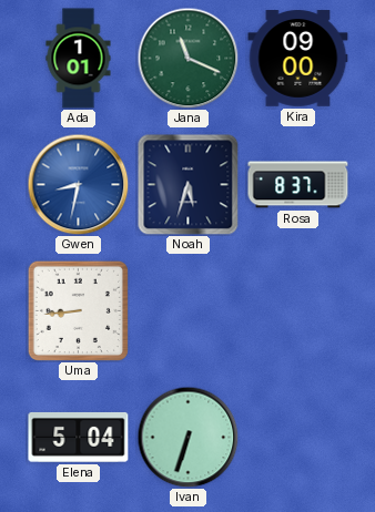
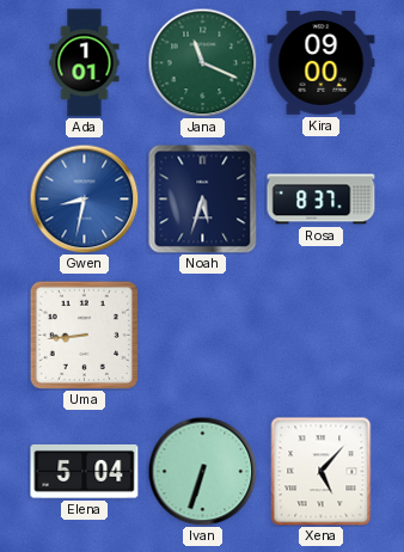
Xena: none -> 5:07 (322, 472)
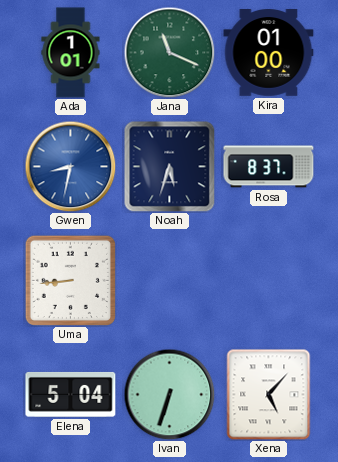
Kira: 09:00 -> 01:00 (269, 53)
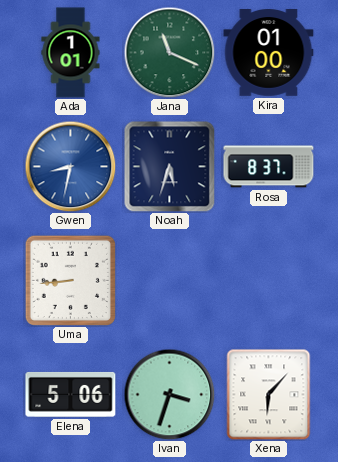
Elena: 5:04 -> 5:06 (71, 394)
Ivan: 6:33 -> 3:33 (169, 394)
Xena: 5:07 -> 6:07 (269, 395)
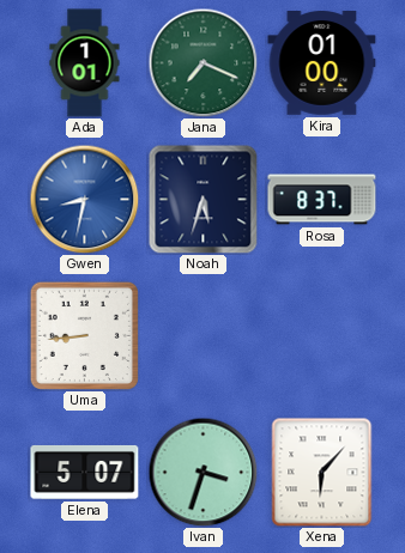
Jana: 11:19 -> 7:19 (202, 62)
Elena: 5:06 -> 5:07 (85, 472)
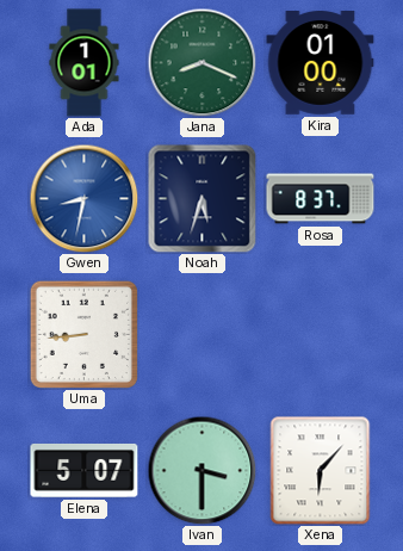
Jana: 7:19 -> 8:19 (201, 62)
Ivan: 3:33 -> 3:30 (201, 470)
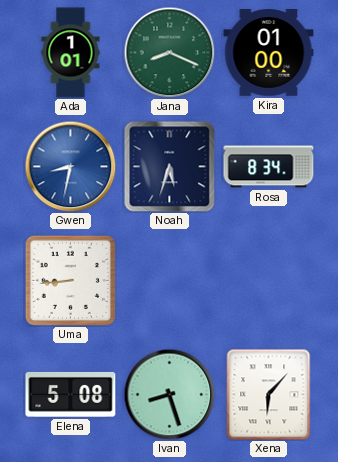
Rosa: 8:37 -> 8:34 (269, 167)
Elena: 5:07 -> 5:08 (71, 394)
Ivan: 3:30 -> 8:27 (169, 394)
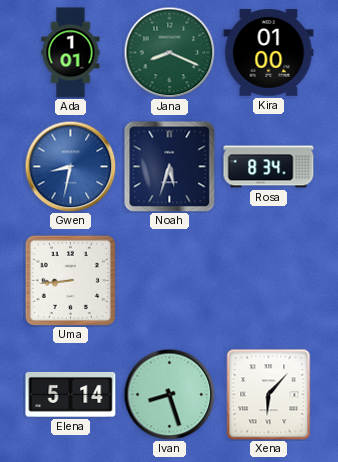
Elena: 5:08 -> 5:14 (71, 394)
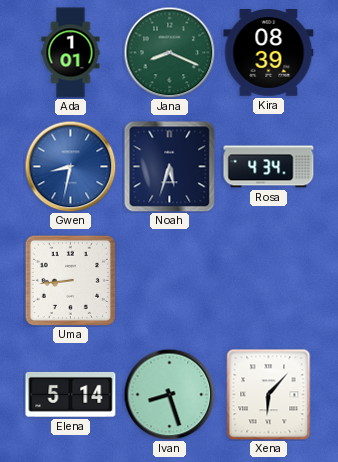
Kira: 01:00 -> 08:39 (269, 53)
Rosa: 8:34 -> 4:34 (269, 167)
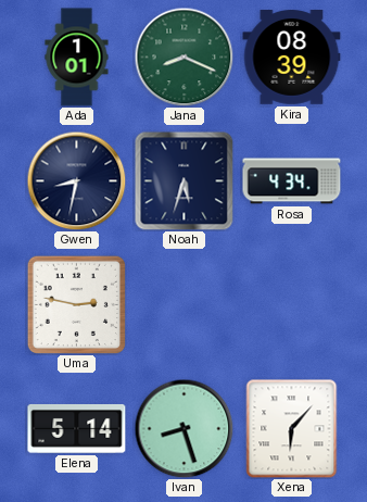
Gwen dial: blue -> navy (76, 180)
Uma: 8:44 -> 2:47 (76, 304)
